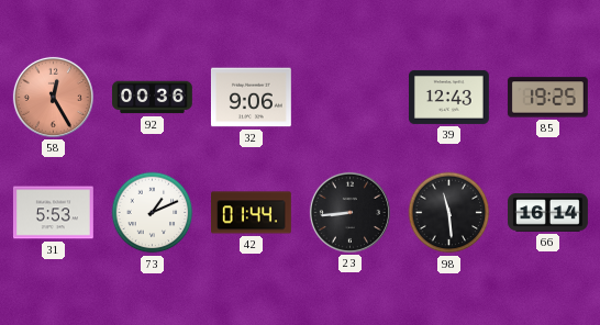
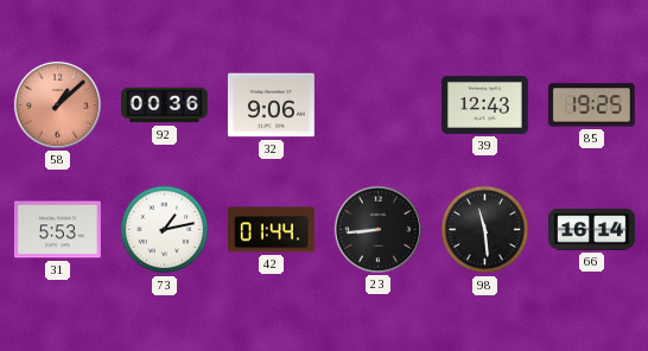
58: 12:25 -> 1:08 (57, 104)
73: 1:11 -> 1:13 (165, 230)
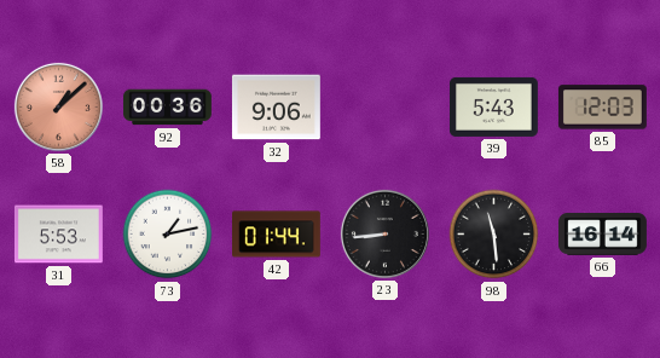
39: 12:43 -> 5:43 (494, 106)
85: 19:25 -> 12:03 (602, 108)
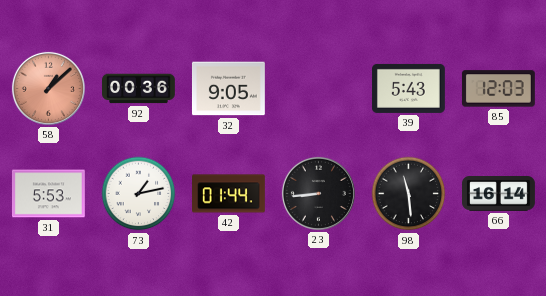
32: 9:06 -> 9:05 (228, 89)
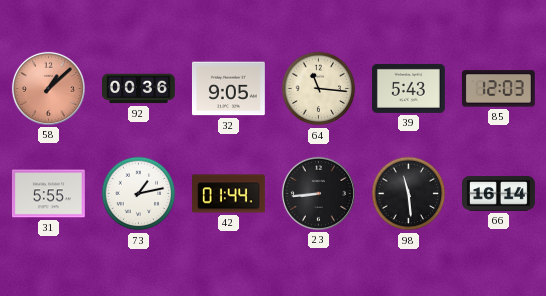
64: none -> 11:16 (319, 89)
31: 5:53 -> 5:55 (48, 194)
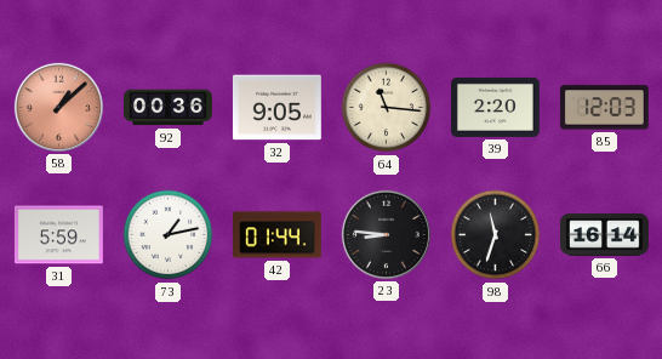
39: 5:43 -> 2:20 (496, 107)
31: 5:55 -> 5:59 (58, 235)
23: 8:44 -> 8:46 (386, 234)
98: 11:29 -> 11:33 (496, 235)
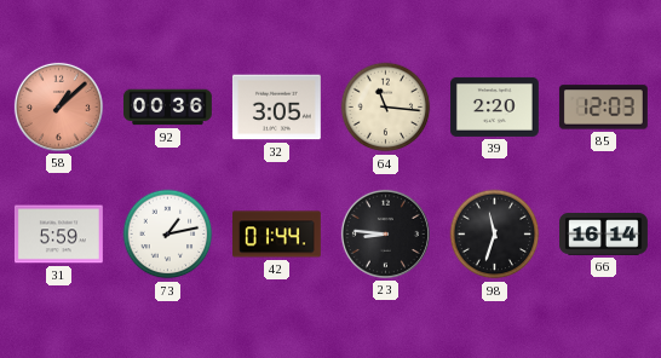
32: 9:05 -> 3:05 (276, 108)
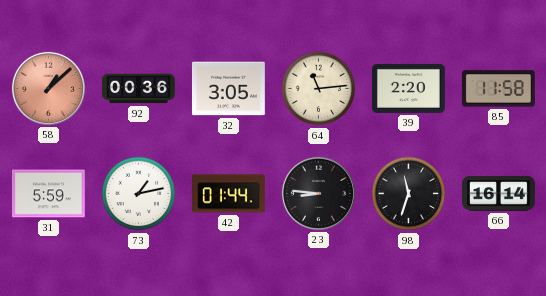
64: 11:16 -> 11:14 (319, 89)
85: 12:03 -> 11:58 (498, 89)
